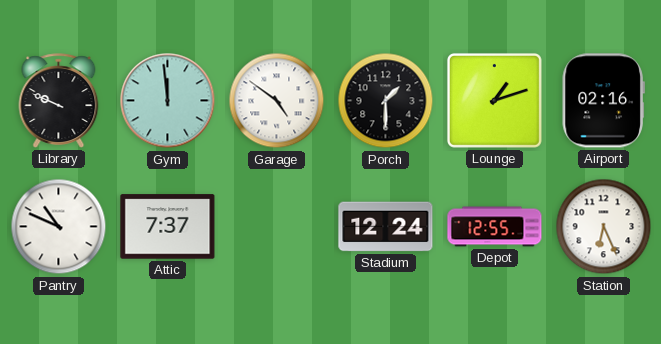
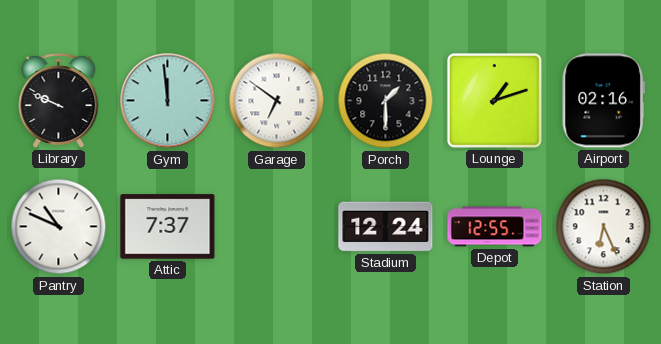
Garage: 4:51 -> 6:51 (277, 101)
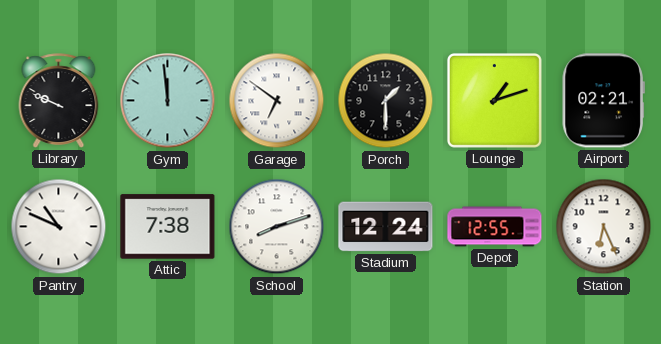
Airport: 02:16 -> 02:21 (603, 101)
Attic: 7:37 -> 7:38 (168, 227)
School: none -> 8:12 (277, 227)
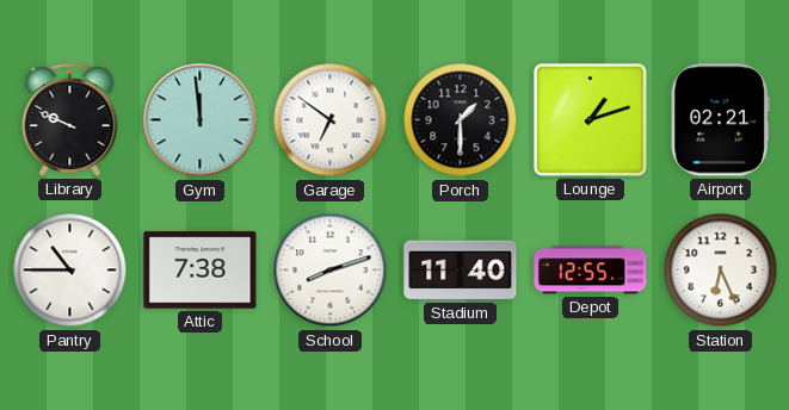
Pantry: 10:49 -> 10:45 (70, 271)
Stadium: 12:24 -> 11:40 (461, 271)
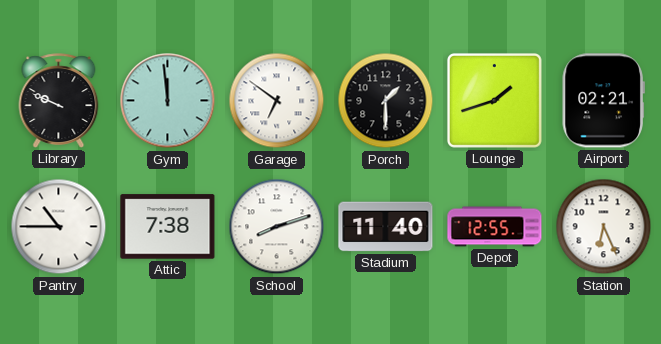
Lounge: 1:12 -> 1:42 (494, 100)
